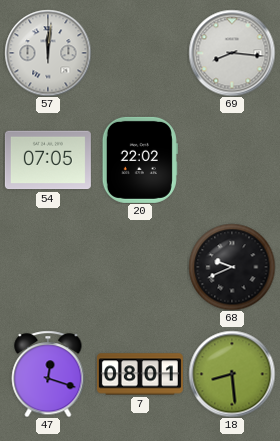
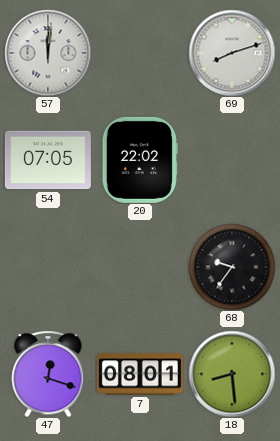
69: 8:16 -> 8:12 (232, 53)
68: 9:41 -> 9:36 (232, 267)
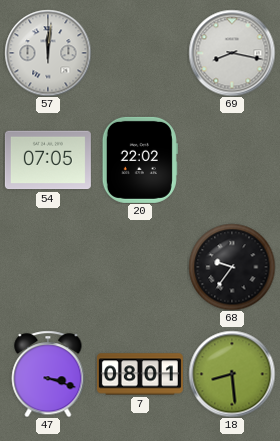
69: 8:12 -> 8:17 (232, 53)
47: 12:18 -> 3:18 (48, 374)
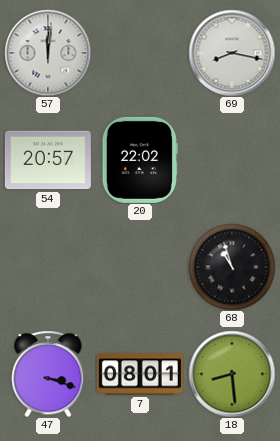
54: 07:05 -> 20:57 (48, 160)
68: 9:36 -> 10:57 (232, 267)
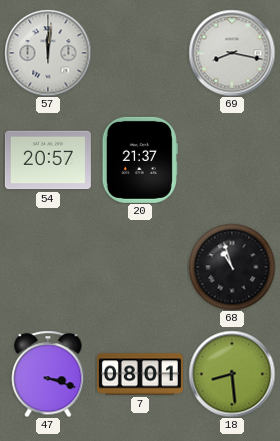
20: 22:02 -> 21:37 (140, 160)
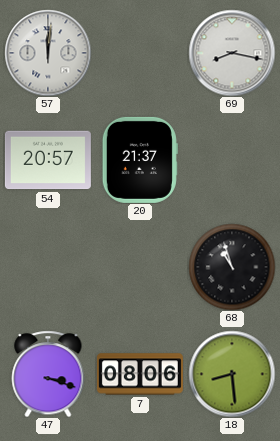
7: 08:01 -> 08:06 (140, 374)
